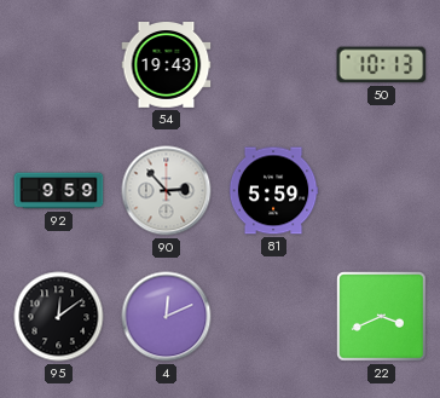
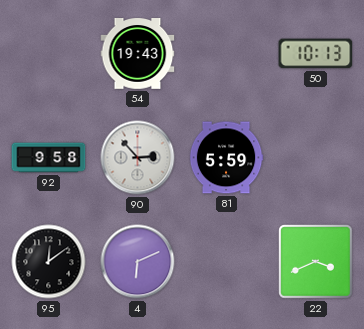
92: 9:59 -> 9:58 (49, 158)
4: 12:11 -> 6:11 (138, 262)
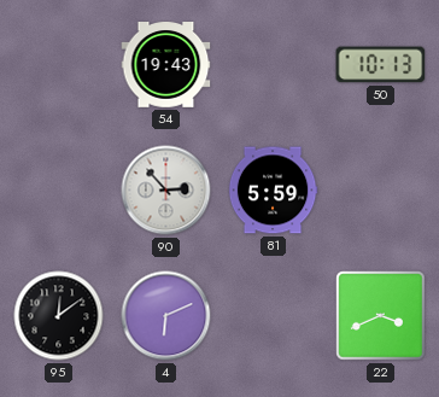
92: 9:58 -> none (49, 158)
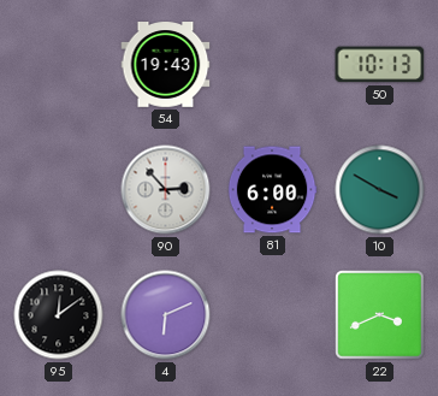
81: 5:59 -> 6:00 (272, 190)
10: none -> 3:50 (380, 190)
